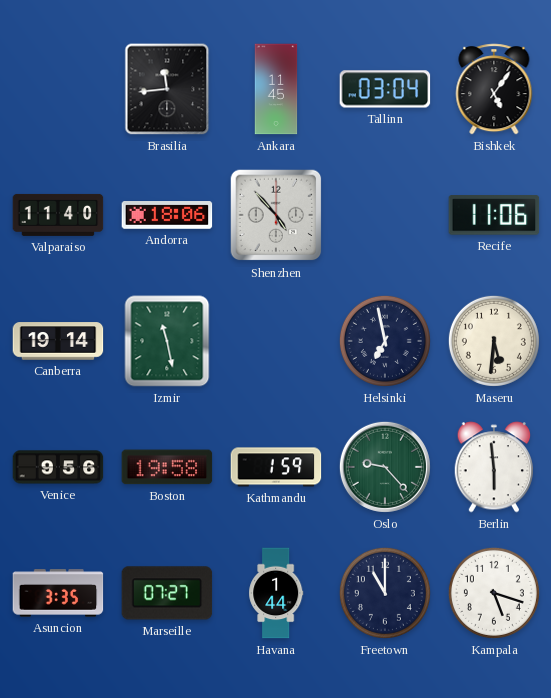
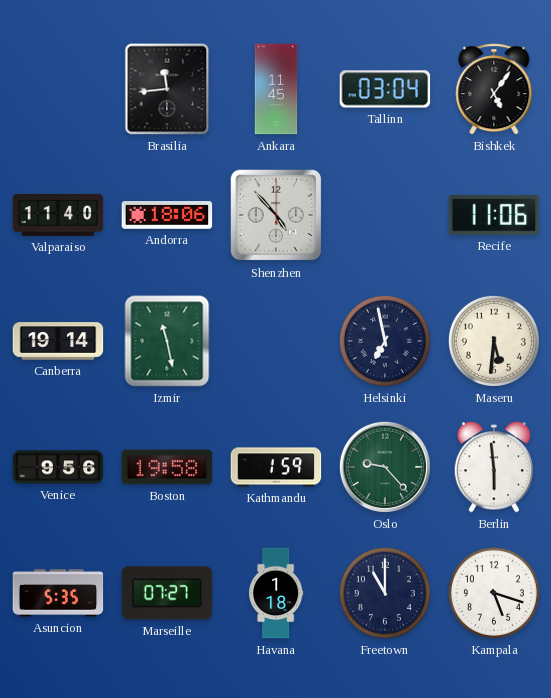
Asuncion: 3:35 -> 5:35 (58, 593)
Havana: 1:44 -> 1:18 (276, 593)
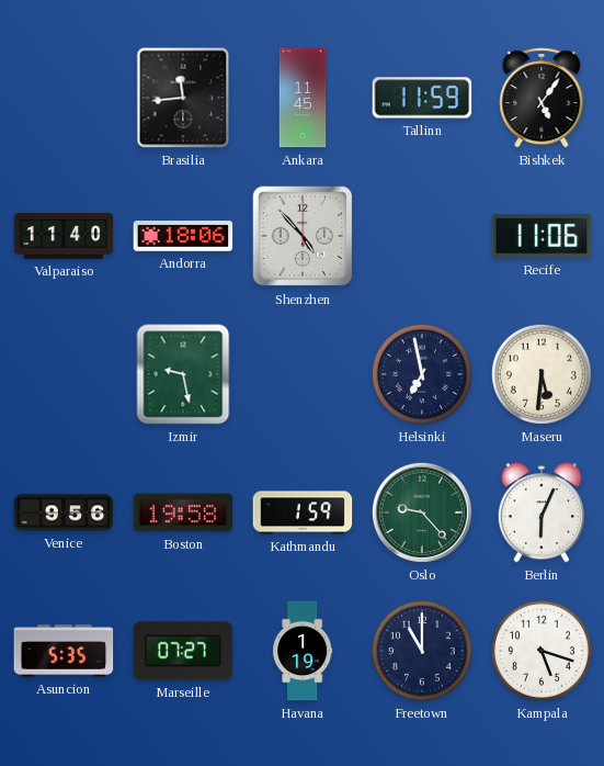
Tallinn: 03:04 -> 11:59 (422, 98)
Canberra: 19:14 -> none (58, 341)
Izmir: 11:28 -> 9:28 (183, 374)
Berlin: 5:59 -> 6:04 (542, 512)
Havana: 1:18 -> 1:19 (303, 651)
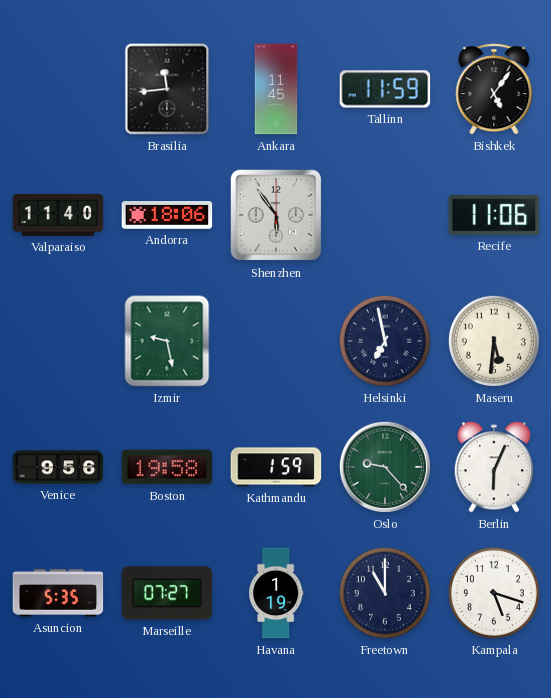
Shenzhen: 4:53 -> 5:54 (276, 215)
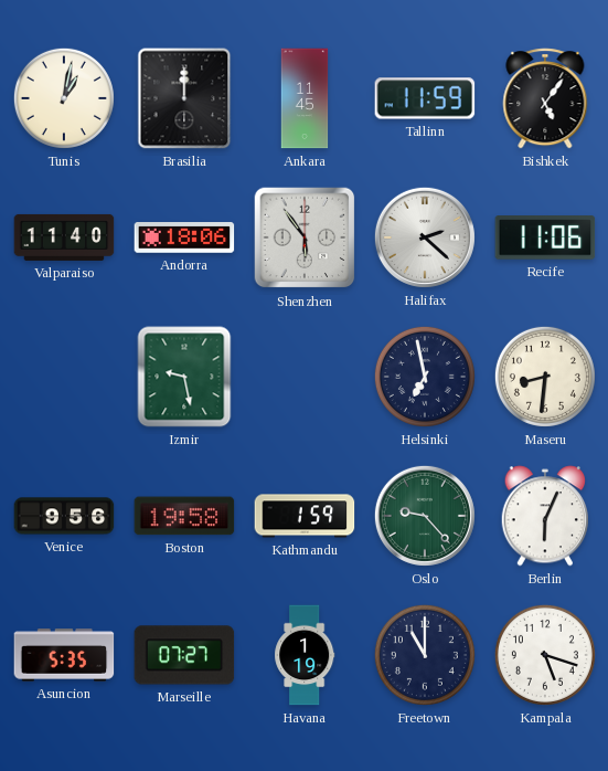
Tunis: none -> 1:02 (64, 98)
Brasilia: 11:44 -> 12:00 (184, 98)
Halifax: none -> 2:22 (425, 237)
Maseru: 5:31 -> 8:31 (545, 377)
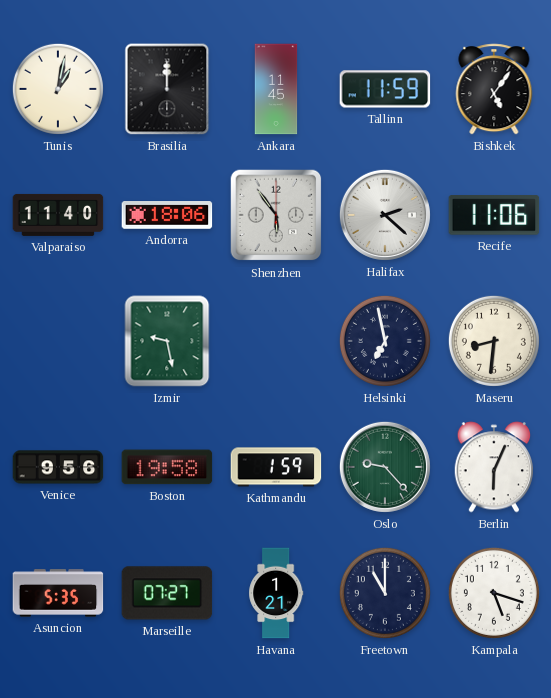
Havana: 1:19 -> 1:21 (276, 593)
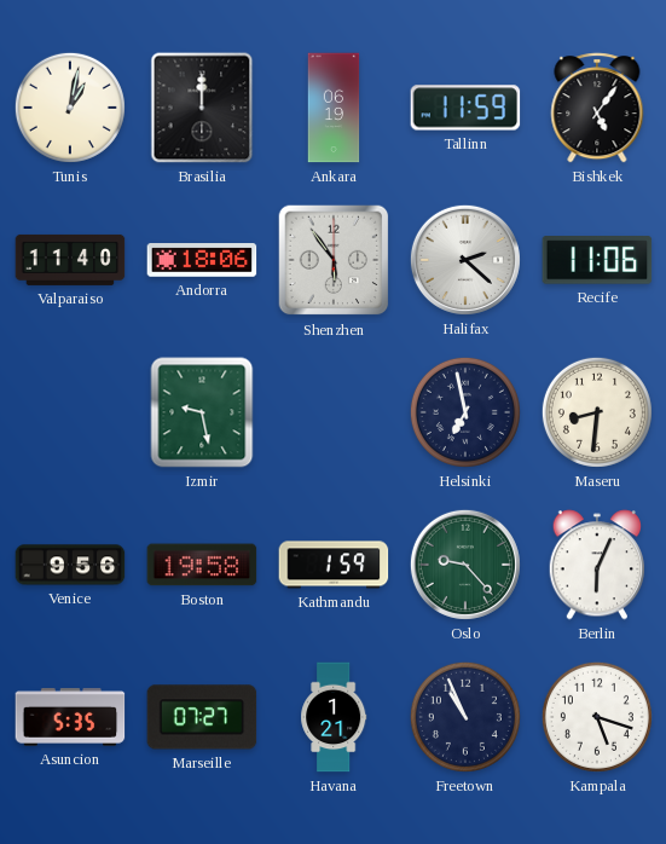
Ankara: 11:45 -> 06:19 (334, 108)
Freetown: 11:00 -> 10:56 (465, 717)
